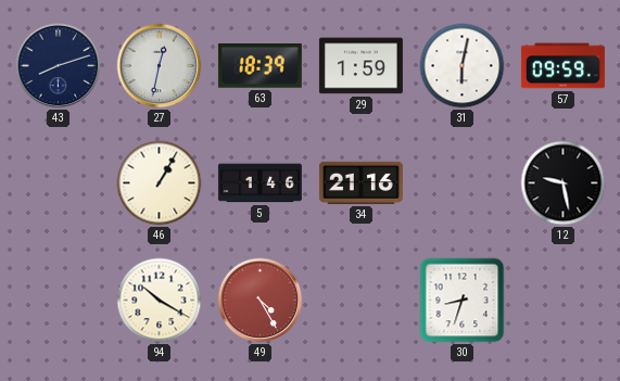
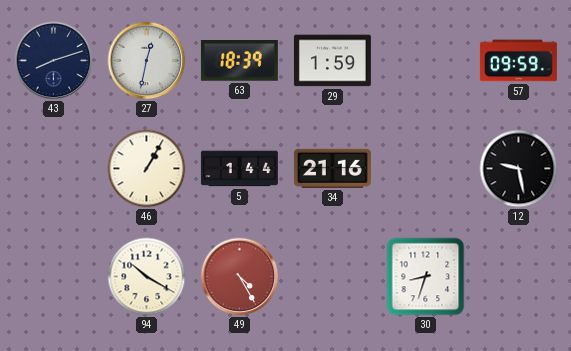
31: 6:02 -> none (463, 66)
5: 1:46 -> 1:44 (239, 169)
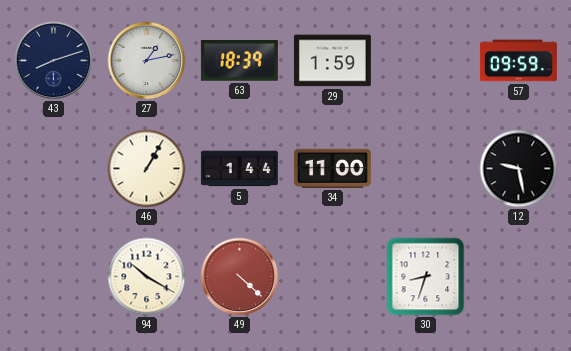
27: 12:32 -> 1:13 (147, 61)
34: 21:16 -> 11:00 (332, 168)
49: 4:25 -> 4:22 (240, 277)
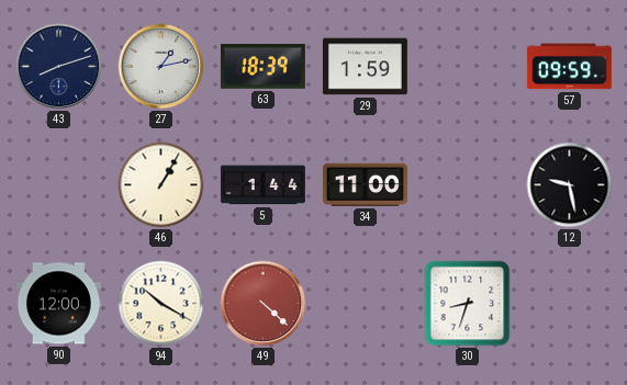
90: none -> 12:00 (58, 304)
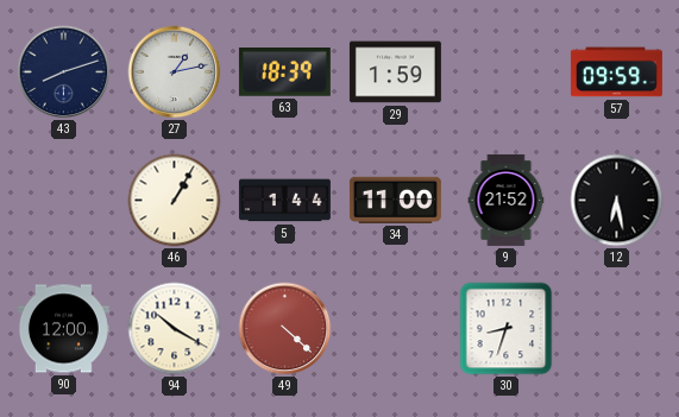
9: none -> 21:52 (507, 200)
12: 9:28 -> 6:28 (617, 201)
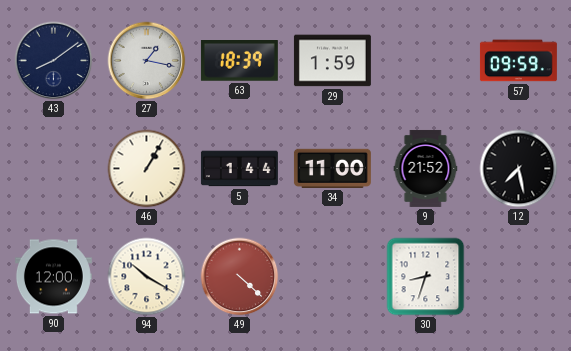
43: 8:12 -> 8:09 (54, 61)
27: 1:13 -> 1:17 (147, 61)
12: 6:28 -> 7:28 (519, 169)
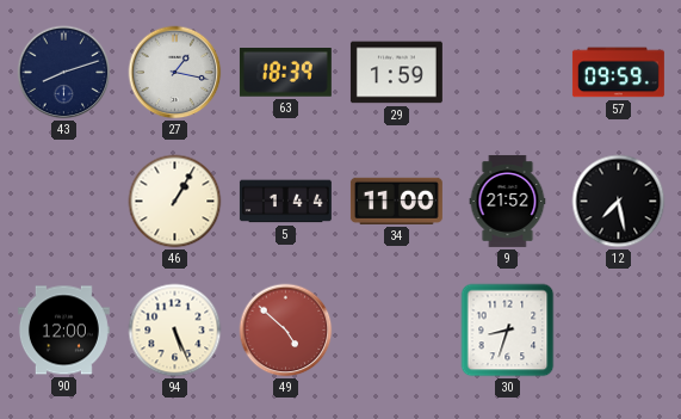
43: 8:09 -> 8:12 (64, 73)
94: 10:20 -> 5:26 (175, 331)
49: 4:22 -> 4:52 (286, 331)
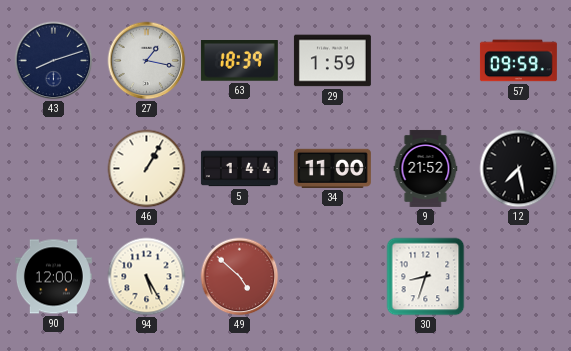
94: 5:26 -> 5:25 (147, 277)
